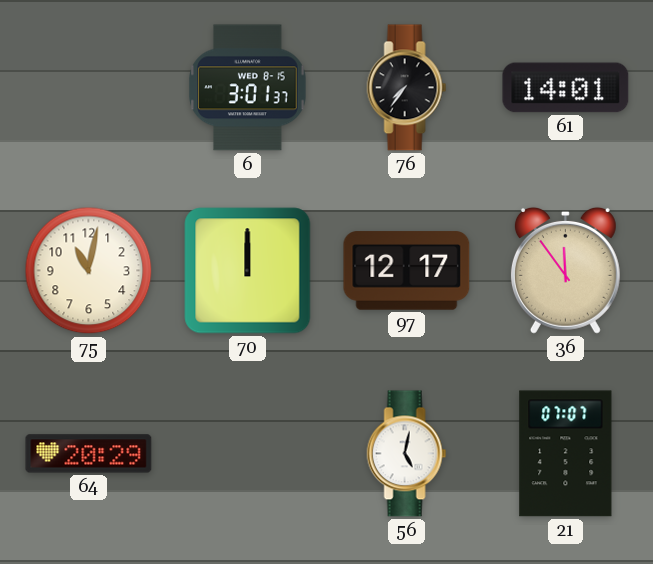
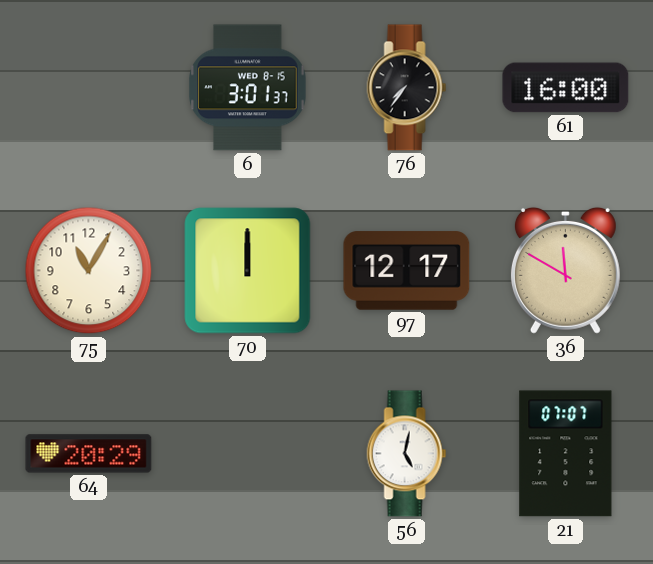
61: 14:01 -> 16:00 (566, 88)
75: 11:02 -> 11:05 (89, 271)
36: 11:54 -> 11:50 (565, 270)
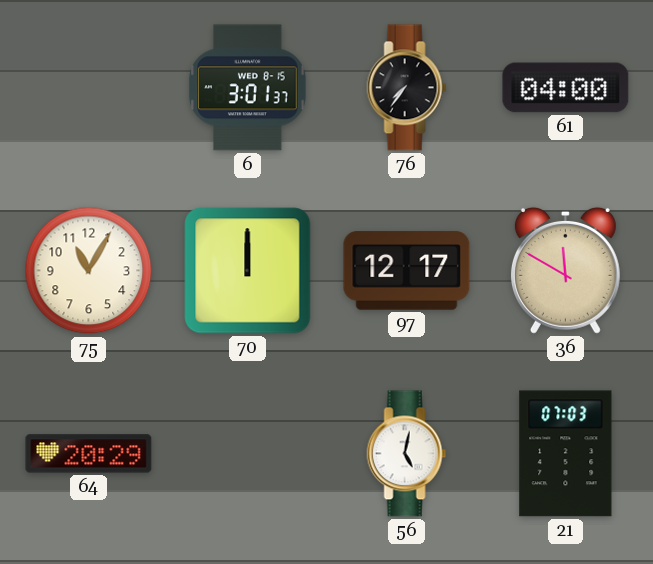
61: 16:00 -> 04:00 (566, 88)
21: 07:07 -> 07:03 (566, 454)
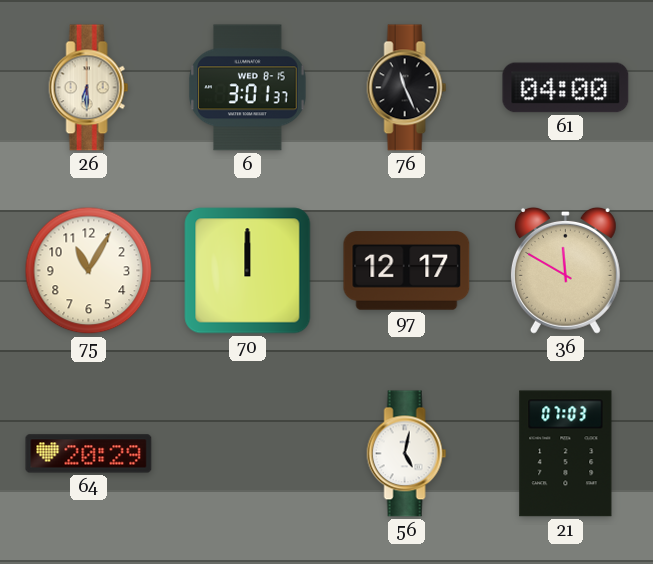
26: none -> 6:30 (89, 88)
76: 7:36 -> 11:26 (407, 88)
